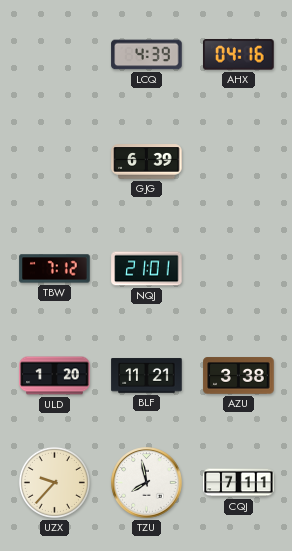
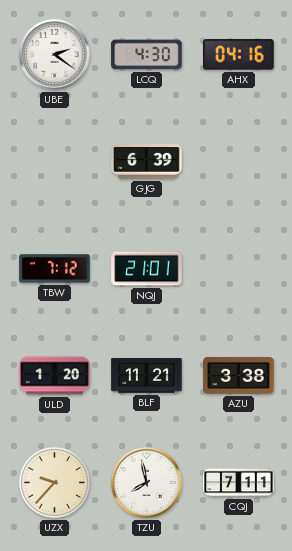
UBE: none -> 2:21 (55, 55)
LCQ: 4:39 -> 4:30 (147, 55)
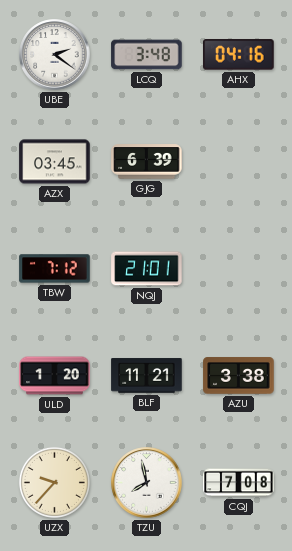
LCQ: 4:30 -> 3:48 (147, 55)
AZX: none -> 03:45 (55, 162)
CQJ: 7:11 -> 7:08 (239, 483)
